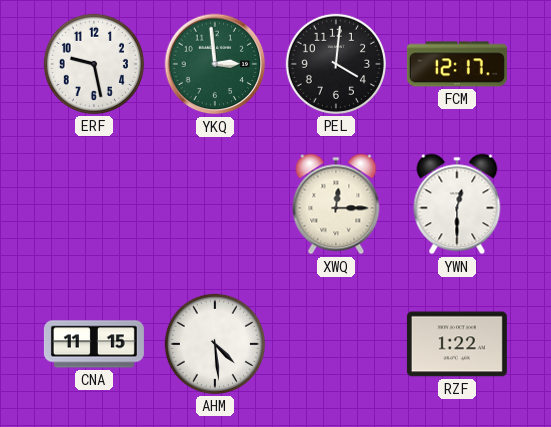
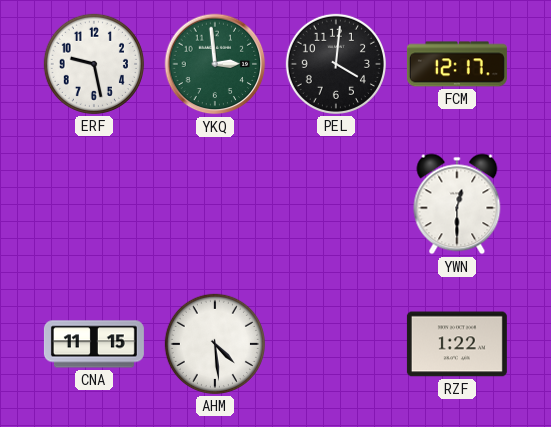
XWQ: 12:15 -> none (336, 204)
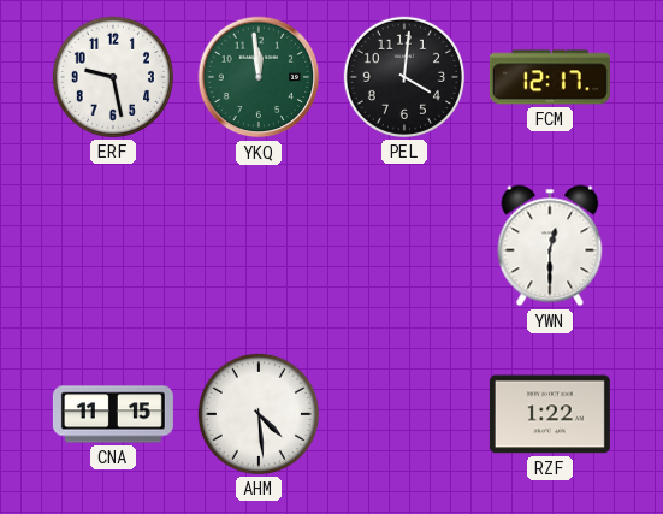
YKQ: 2:59 -> 11:59 (259, 77)
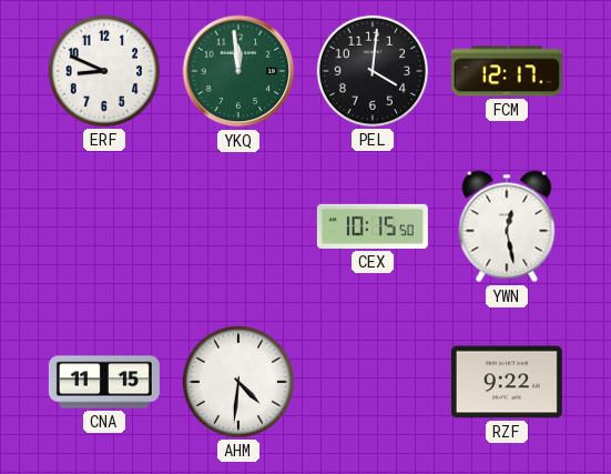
ERF: 9:28 -> 8:49 (104, 71)
CEX: none -> 10:15 (373, 226)
YWN: 12:30 -> 12:28 (507, 226)
AHM: 4:29 -> 4:31 (238, 382)
RZF: 1:22 -> 9:22 (507, 382)
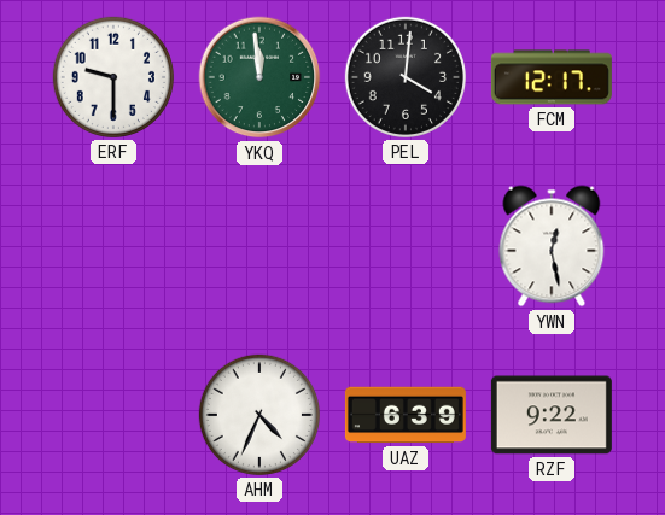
ERF: 8:49 -> 9:30 (113, 77)
CEX: 10:15 -> none (373, 226)
CNA: 11:15 -> none (104, 382)
AHM: 4:31 -> 4:34 (259, 415)
UAZ: none -> 6:39 (406, 415)
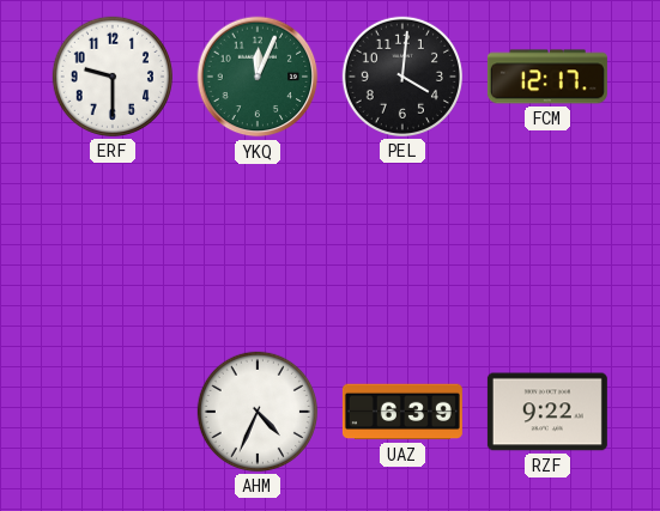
YKQ: 11:59 -> 12:04 (258, 77)
YWN: 12:28 -> none (552, 246)
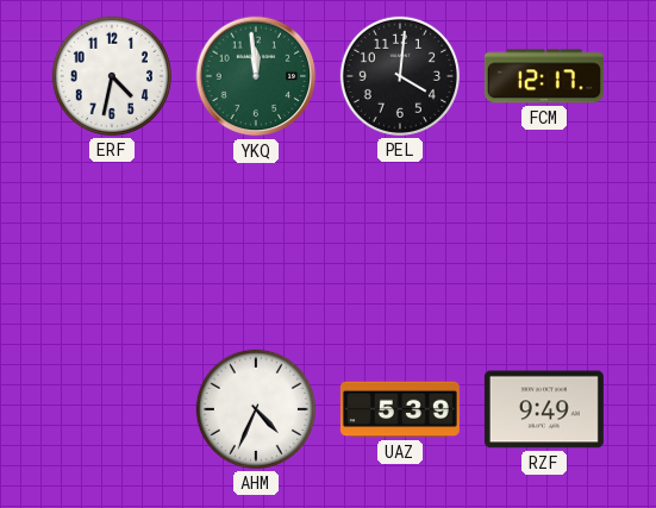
ERF: 9:30 -> 4:32 (112, 76)
YKQ: 12:04 -> 11:59 (256, 76)
UAZ: 6:39 -> 5:39 (400, 409)
RZF: 9:22 -> 9:49 (544, 409)
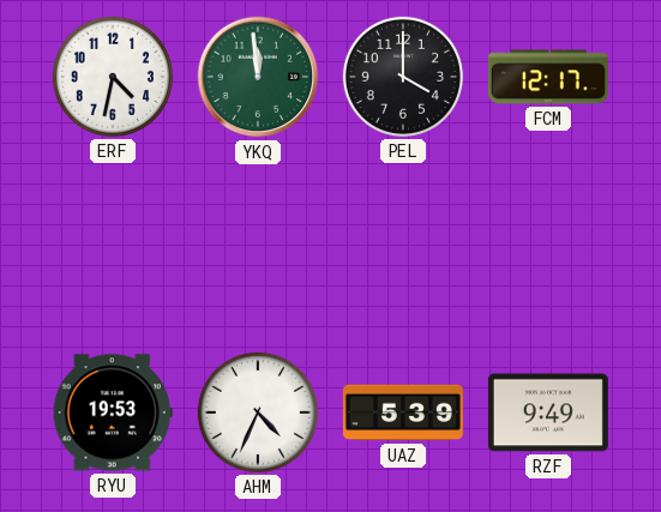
PEL: 4:01 -> 4:00 (403, 77)
RYU: none -> 19:53 (113, 412)
